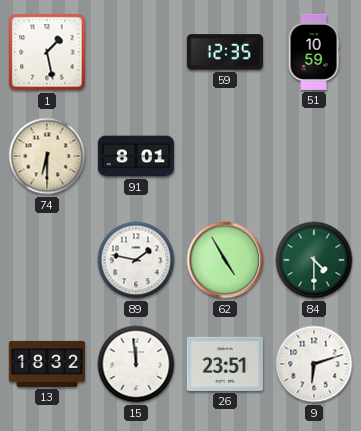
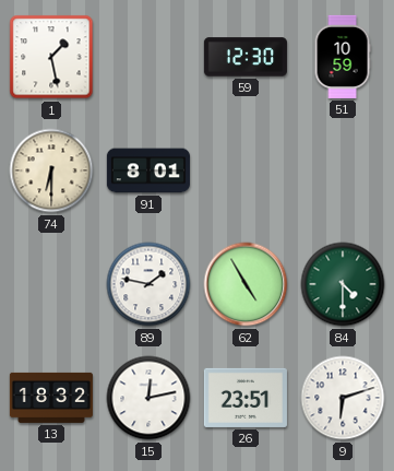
59: 12:35 -> 12:30 (246, 57)
15: 11:59 -> 12:13 (148, 398)
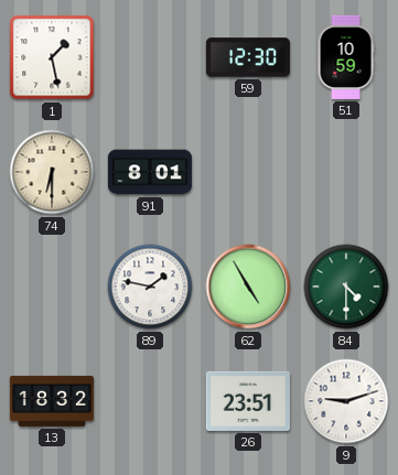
15: 12:13 -> none (148, 398)
9: 6:12 -> 9:12 (346, 401)
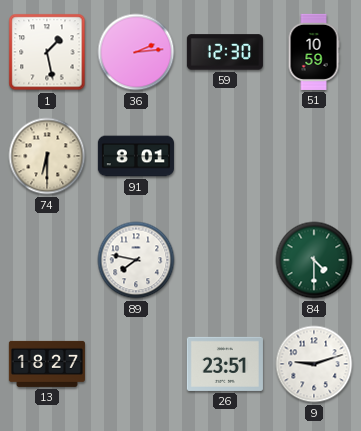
36: none -> 2:14 (136, 52)
89: 1:47 -> 7:47 (136, 260)
62: 4:55 -> none (248, 287)
13: 18:32 -> 18:27 (47, 364)
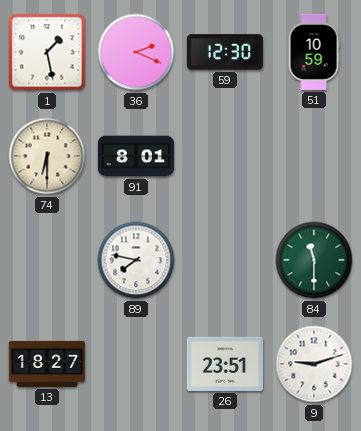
36: 2:14 -> 2:19 (136, 52)
84: 4:30 -> 11:30 (314, 260)
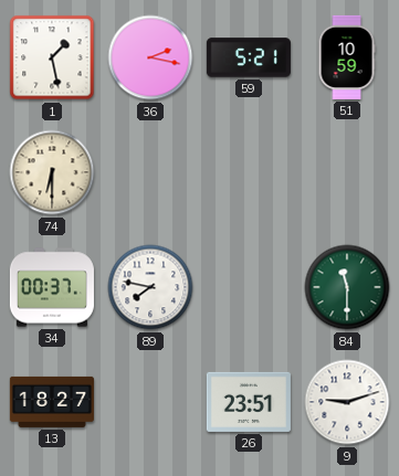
36: 2:19 -> 2:17 (150, 57)
59: 12:30 -> 5:21 (249, 57)
91: 8:01 -> none (136, 156)
34: none -> 00:37 (52, 287)
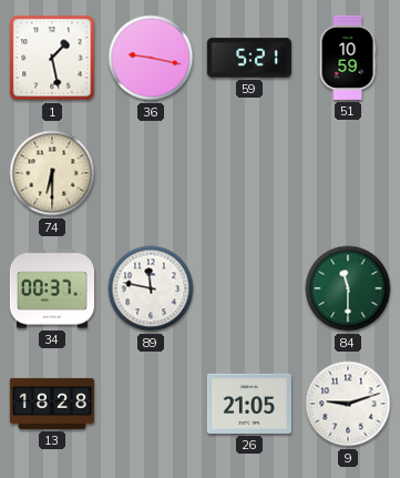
36: 2:17 -> 9:17 (151, 58)
89: 7:47 -> 11:47 (151, 288)
13: 18:27 -> 18:28 (52, 404)
26: 23:51 -> 21:05 (249, 404)
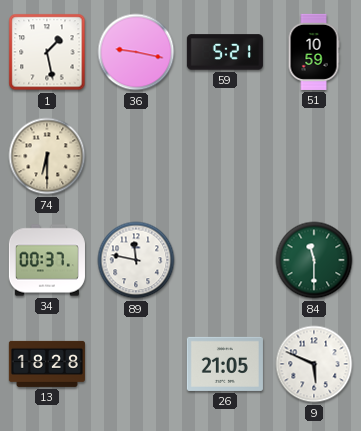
9: 9:12 -> 5:49 (314, 364)
